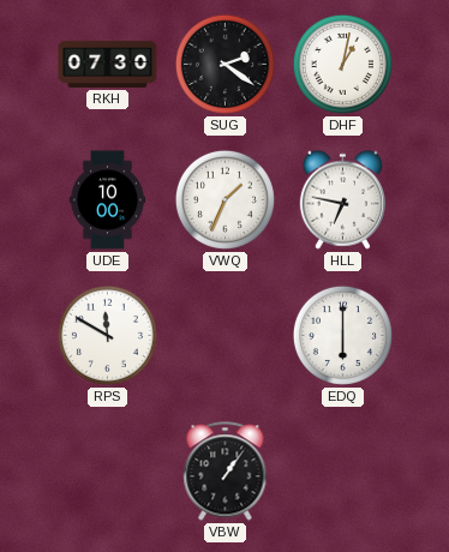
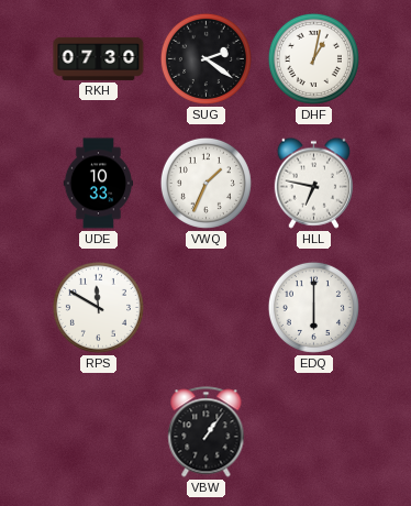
UDE: 10:00 -> 10:33 (99, 184)
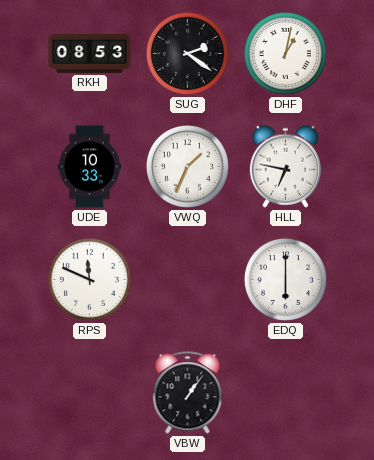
RKH: 07:30 -> 08:53 (90, 53)
RPS: 11:50 -> 11:49 (89, 279)
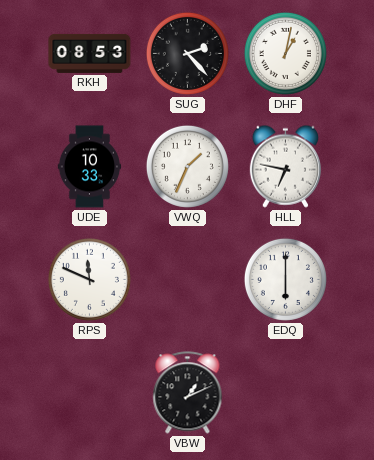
SUG: 2:21 -> 2:23 (187, 53)
VBW: 1:06 -> 1:11 (188, 393)
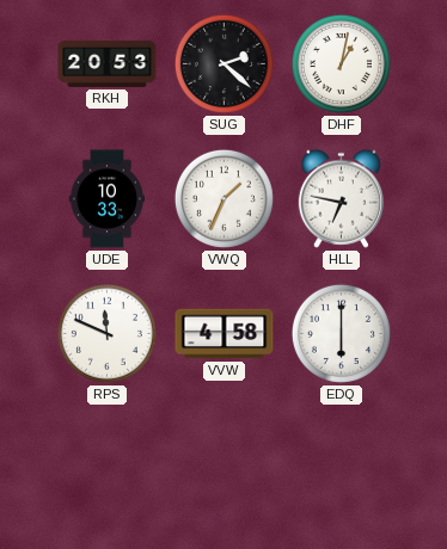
RKH: 08:53 -> 20:53 (108, 63)
SUG: 2:23 -> 2:22 (223, 63)
VVW: none -> 4:58 (225, 334)
VBW: 1:11 -> none (188, 393)
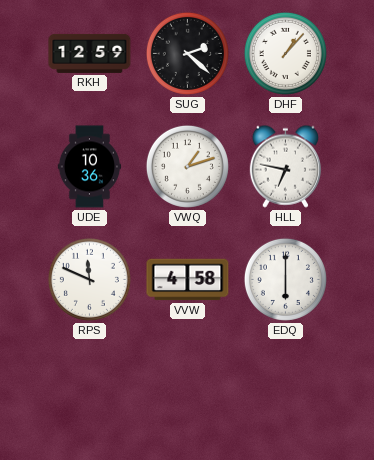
RKH: 20:53 -> 12:59 (90, 53)
DHF: 1:02 -> 1:07 (285, 53)
UDE: 10:33 -> 10:36 (90, 167)
VWQ: 1:34 -> 1:12 (187, 166)
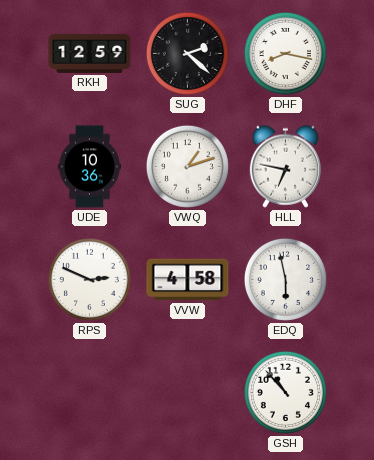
DHF: 1:07 -> 8:17 (285, 53)
RPS: 11:49 -> 2:49 (89, 279)
EDQ: 6:00 -> 5:58 (285, 279)
GSH: none -> 10:53 (285, 392)
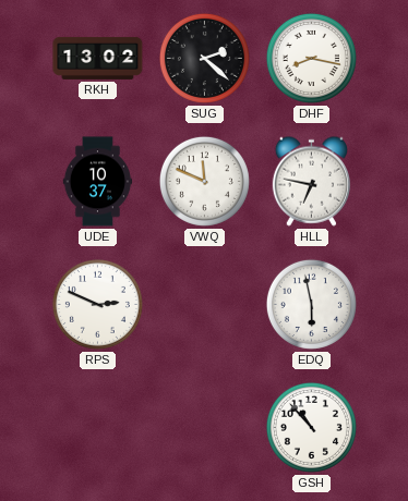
RKH: 12:59 -> 13:02 (98, 58)
UDE: 10:36 -> 10:37 (98, 182)
VWQ: 1:12 -> 11:49 (204, 181)
VVW: 4:58 -> none (188, 280)
